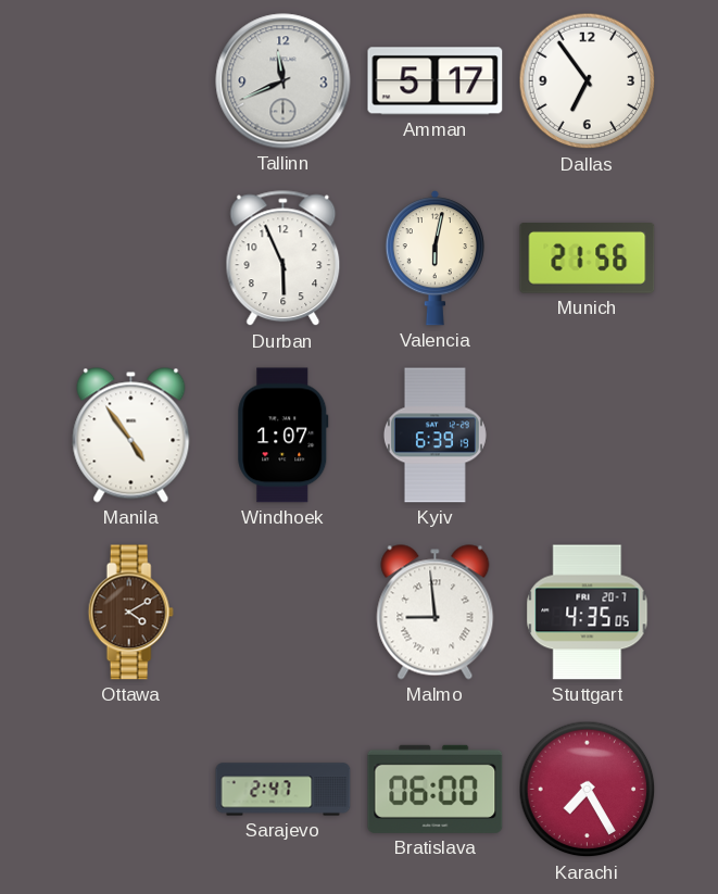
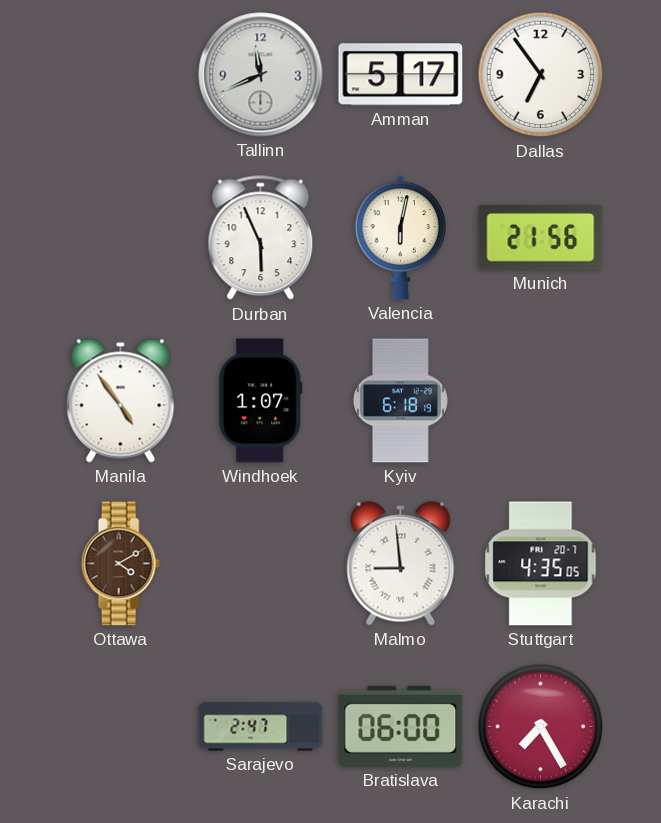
Kyiv: 6:39 -> 6:18 (400, 401)
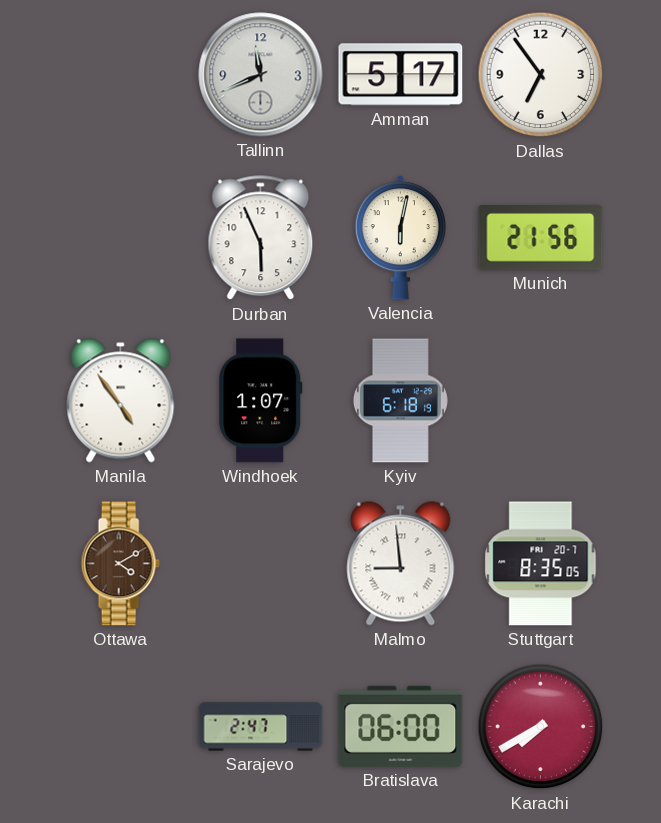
Stuttgart: 4:35 -> 8:35 (541, 564)
Karachi: 7:25 -> 7:40 (541, 727)
